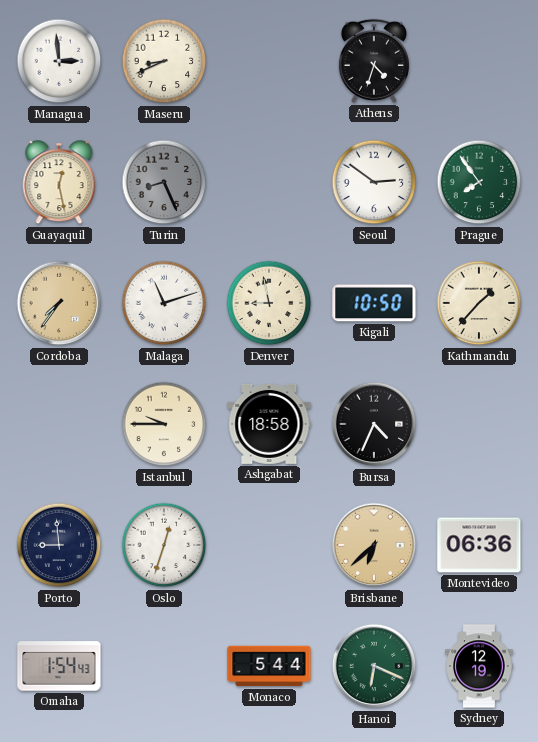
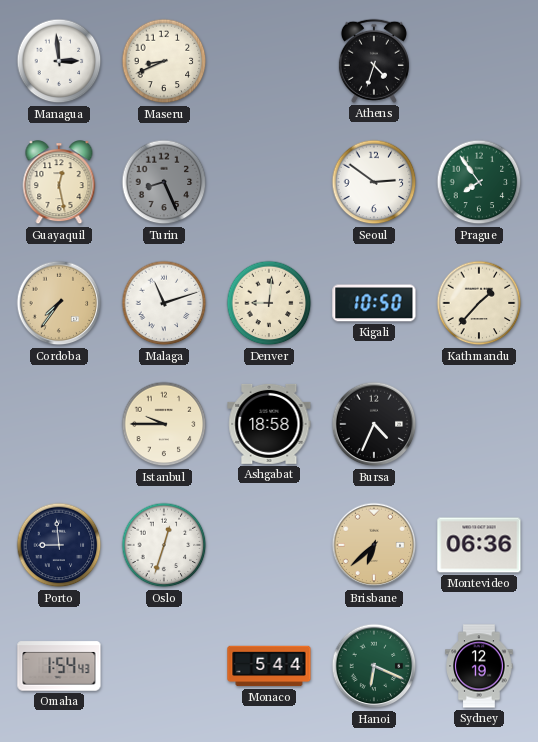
Denver: 8:58 -> 9:01 (269, 303)
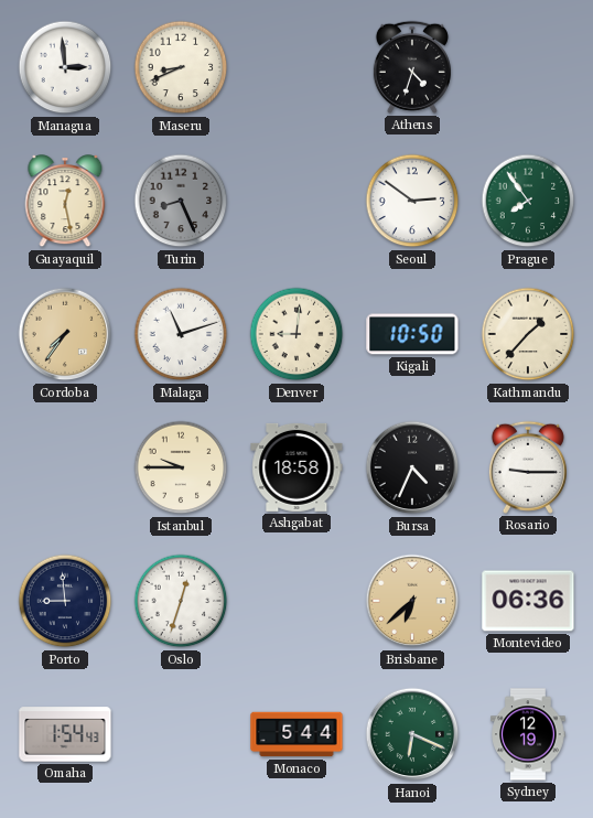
Rosario: none -> 9:15 (528, 467)
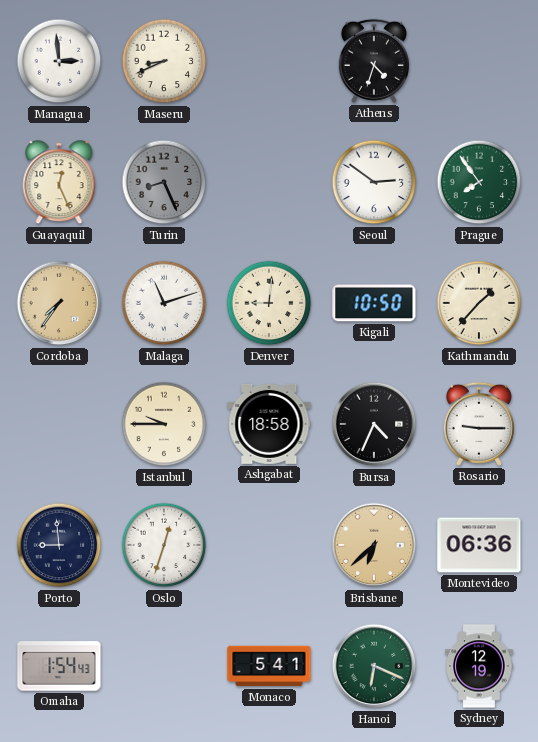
Guayaquil: 12:28 -> 12:26 (59, 183)
Monaco: 5:44 -> 5:41 (269, 666)
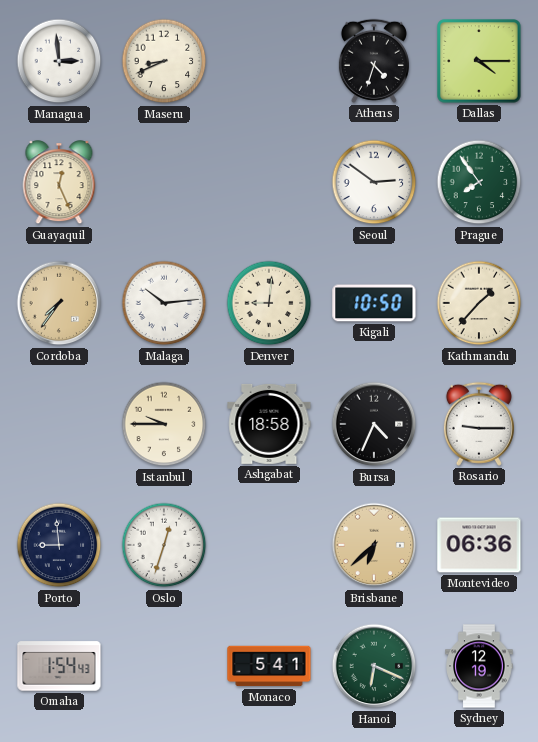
Dallas: none -> 4:15 (479, 61)
Turin: 8:26 -> none (164, 182)
Malaga: 11:12 -> 10:14 (164, 303)
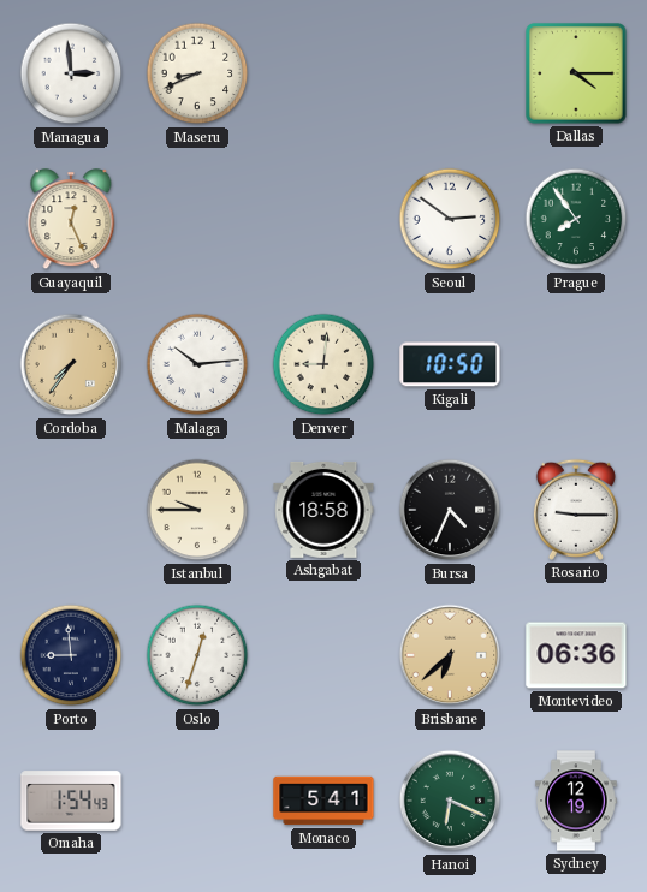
Athens: 4:33 -> none (374, 61)
Kathmandu: 1:37 -> none (479, 303)
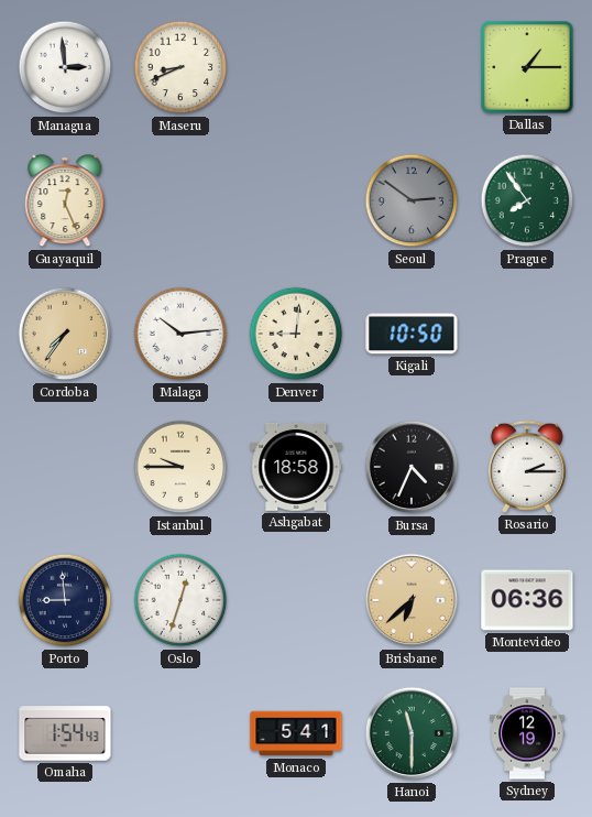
Dallas: 4:15 -> 1:15 (527, 67)
Seoul dial: white -> grey (412, 200)
Rosario: 9:15 -> 2:15 (527, 467)
Hanoi: 6:19 -> 11:30 (412, 733)
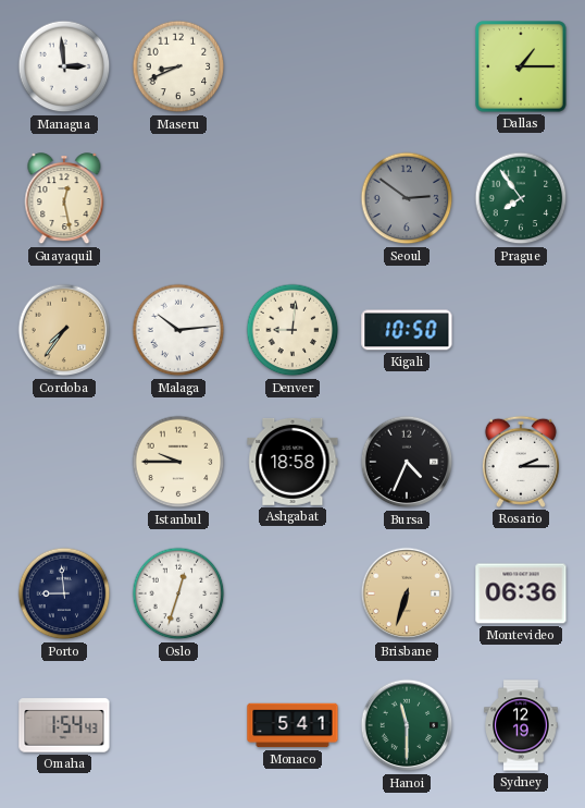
Guayaquil: 12:26 -> 12:28 (64, 199)
Brisbane: 6:38 -> 6:33 (407, 593)
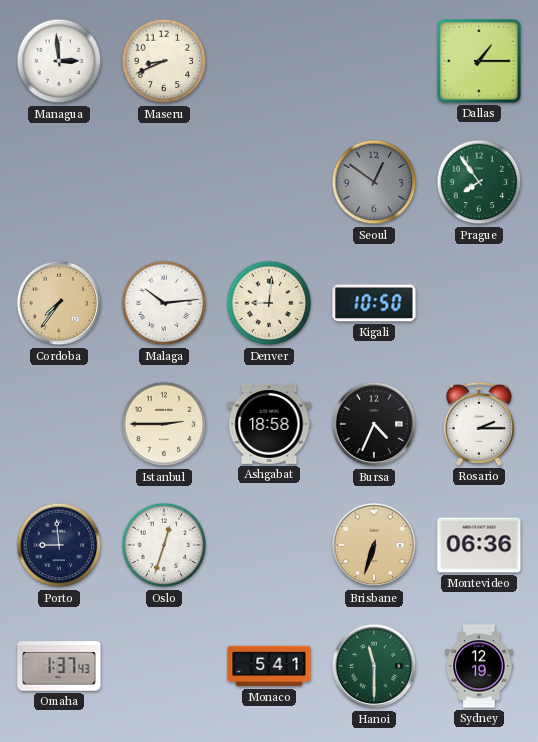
Guayaquil: 12:28 -> none (64, 199)
Seoul: 2:51 -> 12:51 (374, 182)
Istanbul: 9:45 -> 2:45 (164, 424)
Omaha: 1:54 -> 1:37 (59, 666)
